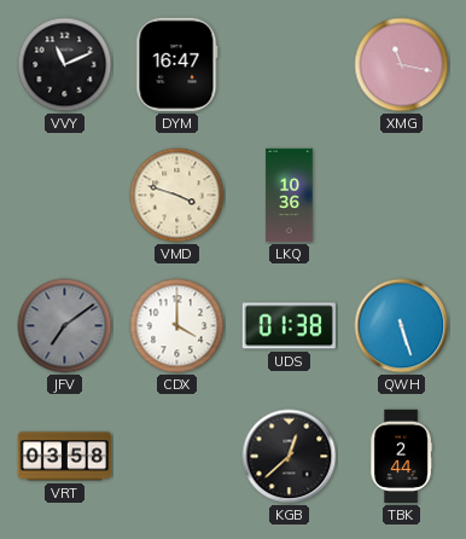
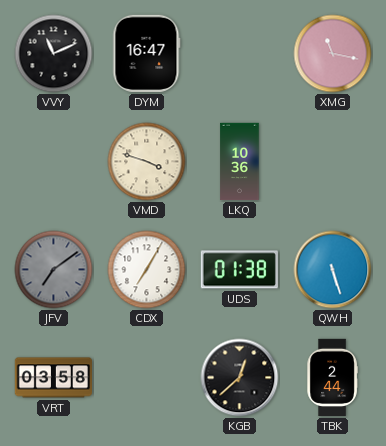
CDX: 4:00 -> 7:05 (147, 270)
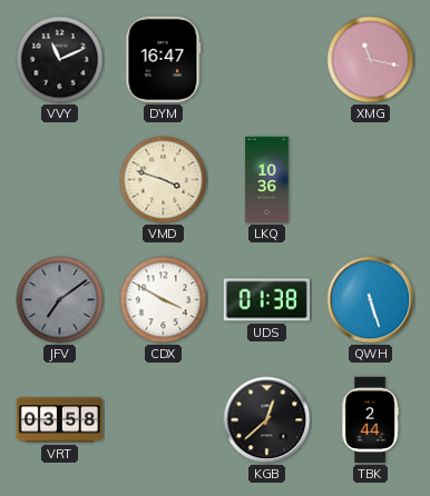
CDX: 7:05 -> 3:50 (164, 300)
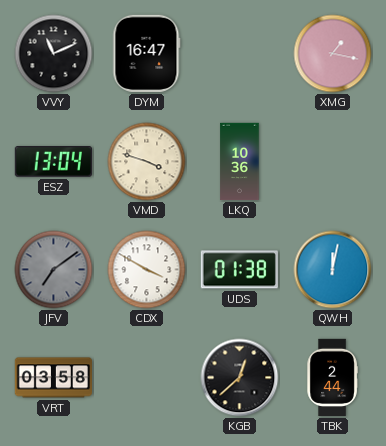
XMG: 11:17 -> 1:17 (333, 54)
ESZ: none -> 13:04 (53, 162)
QWH: 5:27 -> 12:02 (333, 270)
